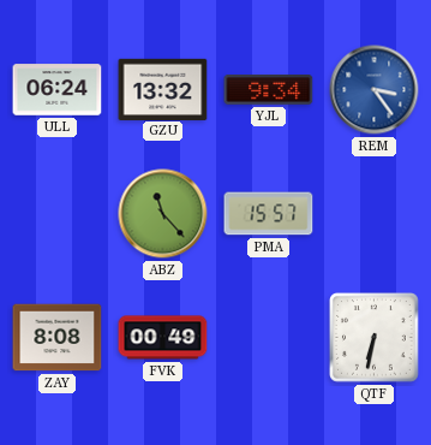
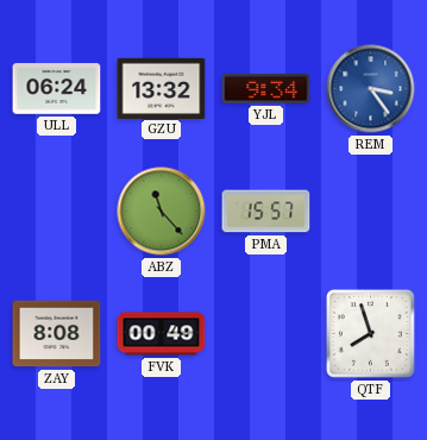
QTF: 6:32 -> 7:57 (371, 334)
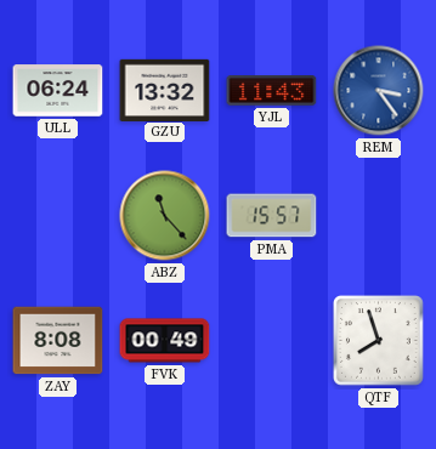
YJL: 9:34 -> 11:43 (272, 91)
